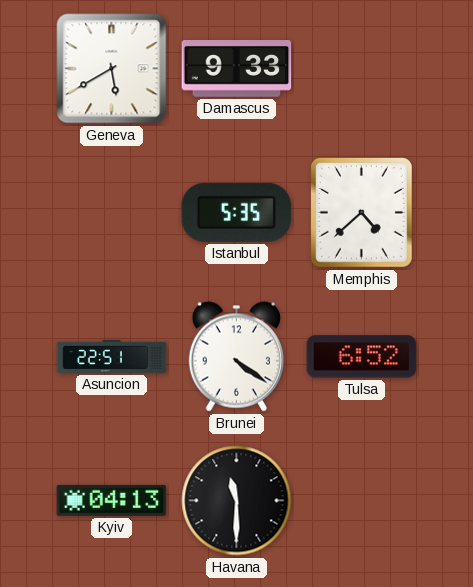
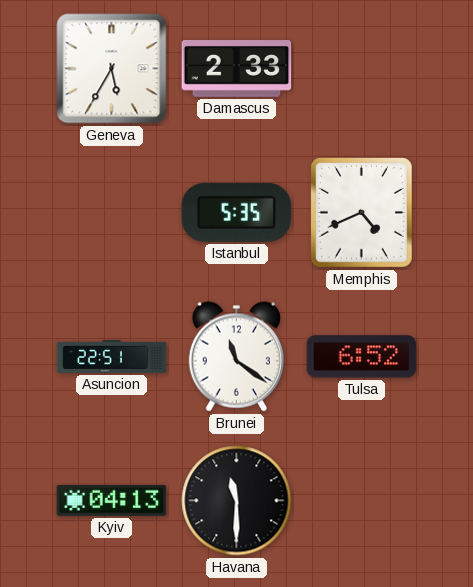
Geneva: 5:40 -> 5:35 (112, 69)
Damascus: 9:33 -> 2:33 (237, 69)
Memphis: 4:38 -> 4:41 (362, 213)
Brunei: 4:21 -> 11:21 (236, 357)
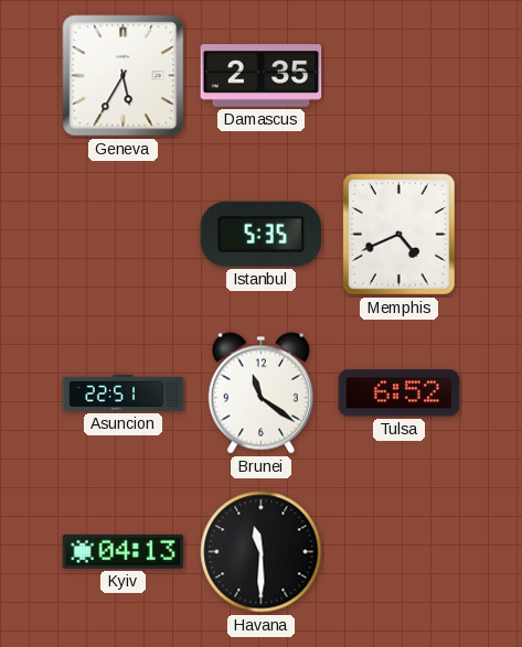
Damascus: 2:33 -> 2:35 (262, 76)
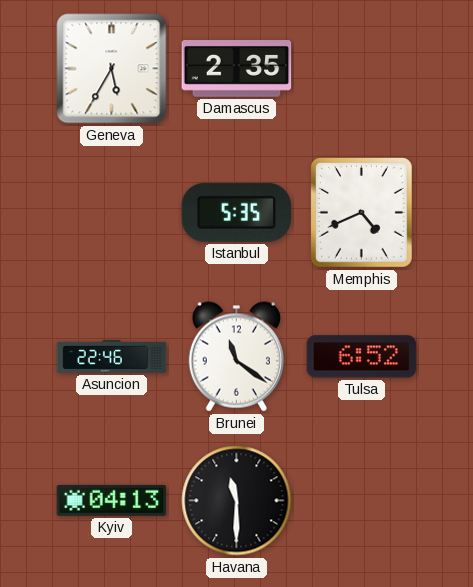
Asuncion: 22:51 -> 22:46 (112, 357)
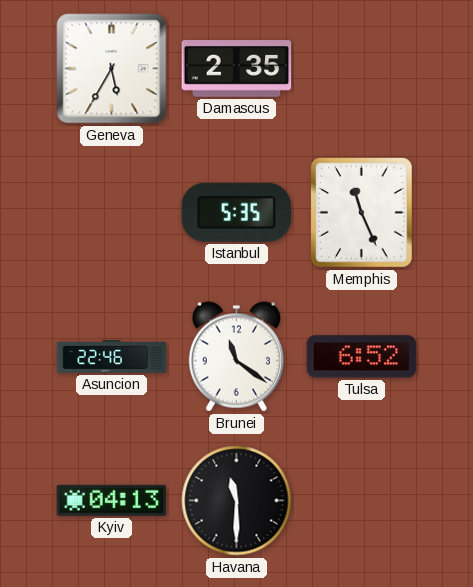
Memphis: 4:41 -> 11:26 (362, 213)
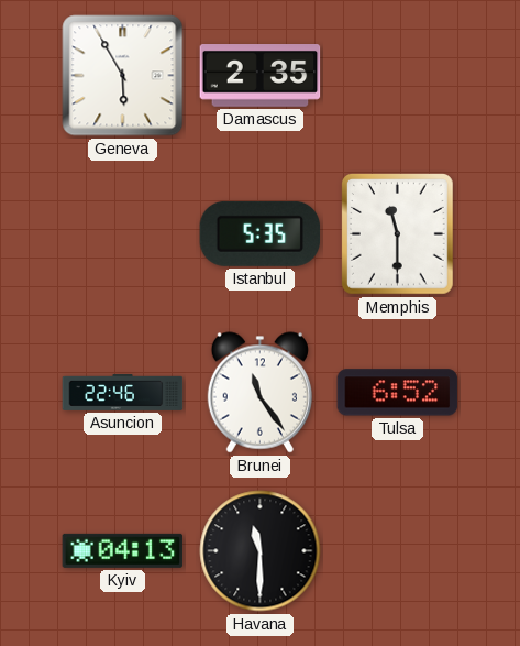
Geneva: 5:35 -> 5:55 (123, 76)
Memphis: 11:26 -> 11:30 (398, 234)
Brunei: 11:21 -> 11:24 (259, 393)
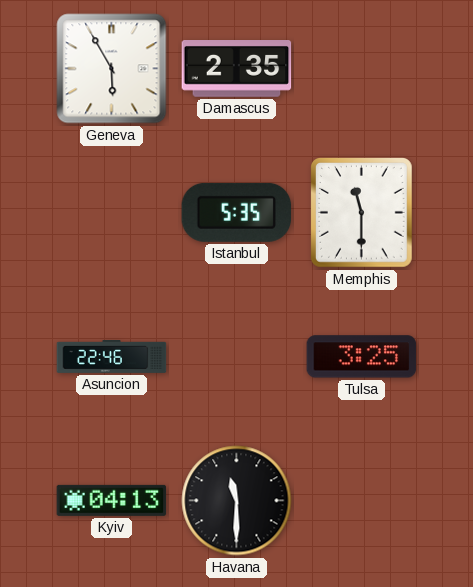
Brunei: 11:24 -> none (259, 393)
Tulsa: 6:52 -> 3:25 (362, 357)
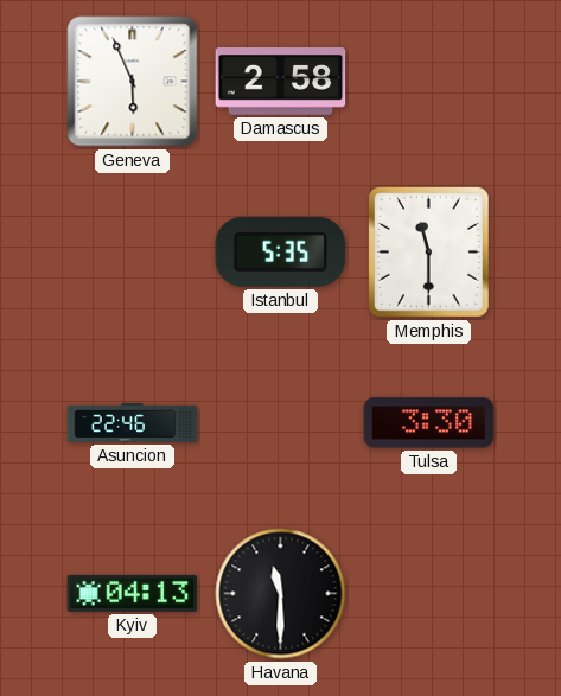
Geneva: 5:55 -> 5:56 (133, 82)
Damascus: 2:35 -> 2:58 (281, 82)
Tulsa: 3:25 -> 3:30 (429, 423)
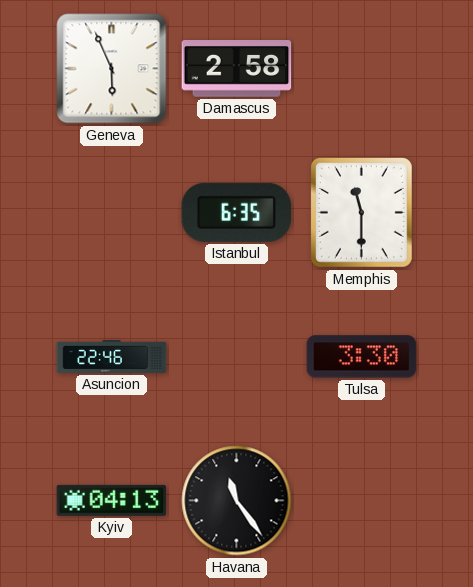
Istanbul: 5:35 -> 6:35 (237, 212)
Havana: 11:30 -> 11:24 (237, 501)
